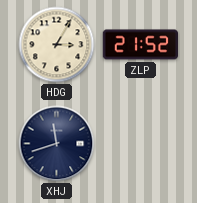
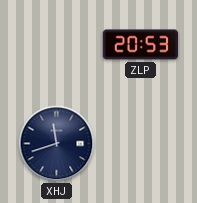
HDG: 3:05 -> none (57, 45)
ZLP: 21:52 -> 20:53 (141, 45)
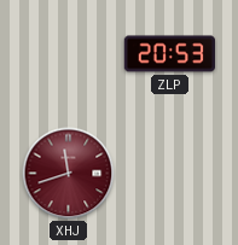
XHJ dial: navy -> burgundy (69, 174)
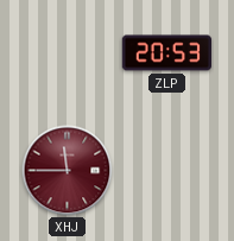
XHJ: 11:42 -> 11:45 (68, 171)
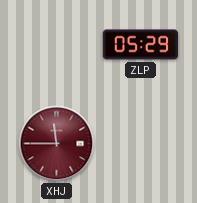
ZLP: 20:53 -> 05:29 (141, 45)
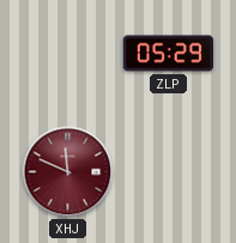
XHJ: 11:45 -> 11:49 (68, 172)
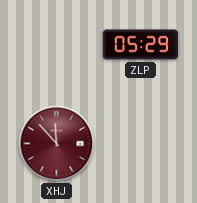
XHJ: 11:49 -> 11:53 (57, 144)
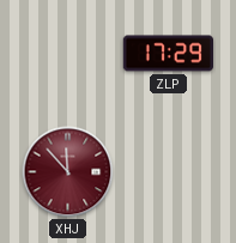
ZLP: 05:29 -> 17:29 (169, 54)
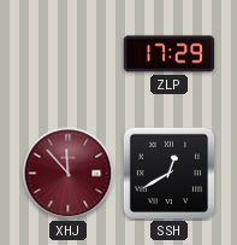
SSH: none -> 12:40 (168, 173)
